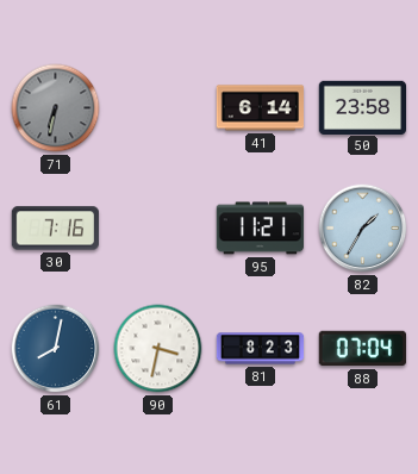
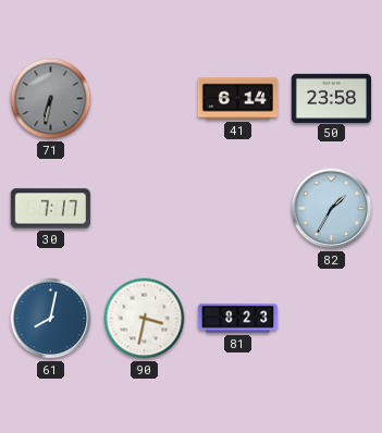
30: 7:16 -> 7:17 (50, 209)
95: 11:21 -> none (260, 229)
88: 07:04 -> none (362, 349)
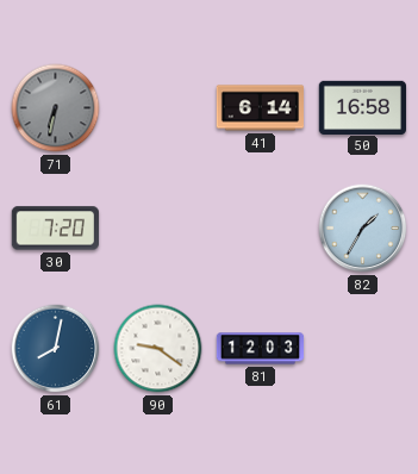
50: 23:58 -> 16:58 (362, 107)
30: 7:17 -> 7:20 (55, 229)
90: 3:32 -> 9:21 (158, 349)
81: 8:23 -> 12:03 (261, 349)
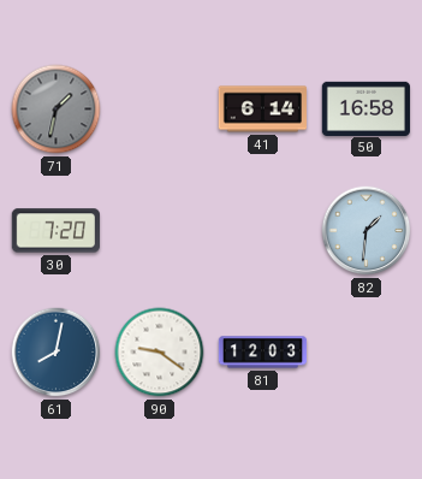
71: 6:32 -> 1:32 (57, 110)
82: 1:35 -> 1:31 (367, 231)
